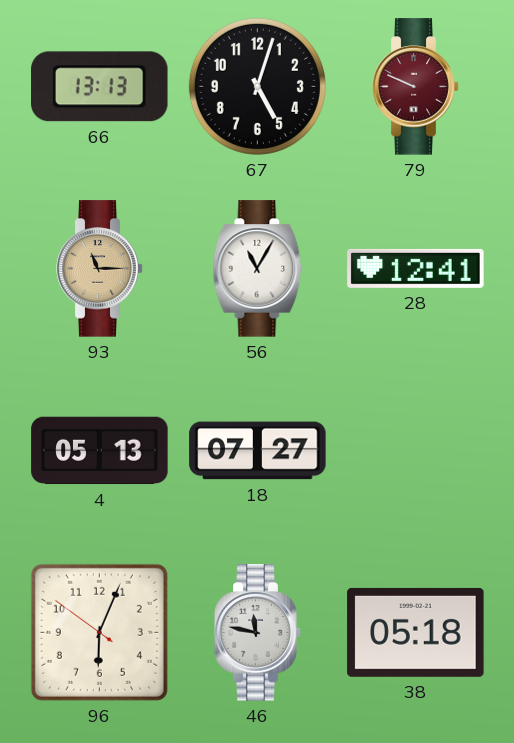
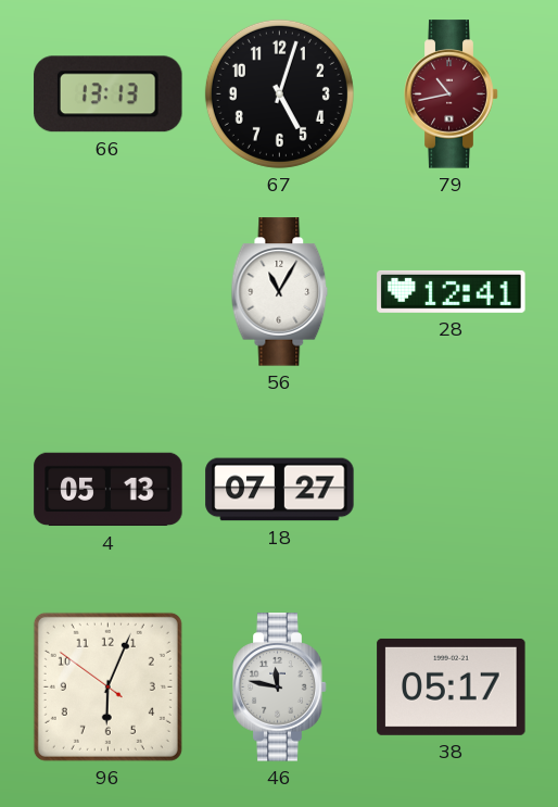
79: 9:49 -> 10:43 (452, 94)
93: 11:15 -> none (100, 269)
38: 05:18 -> 05:17 (452, 686)
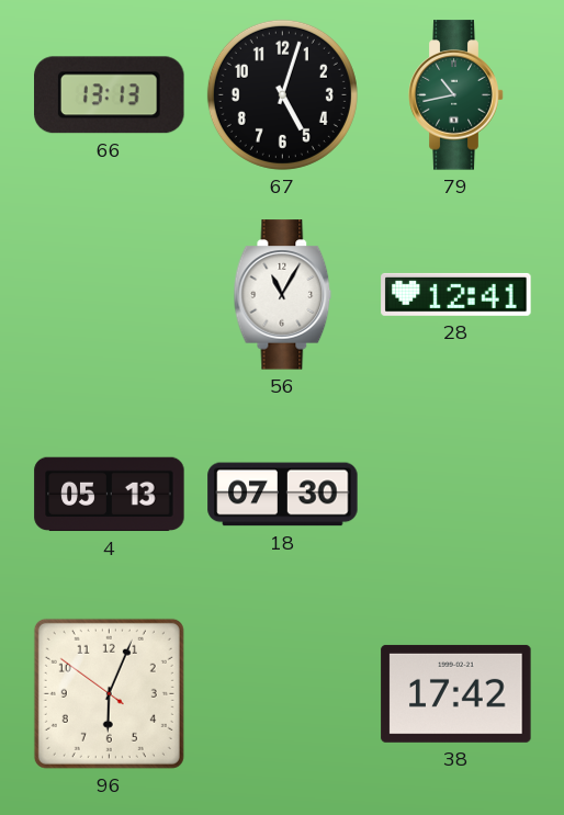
79 dial: burgundy -> green (456, 95)
18: 07:27 -> 07:30 (283, 495)
46: 11:47 -> none (280, 688)
38: 05:17 -> 17:42 (456, 693)
